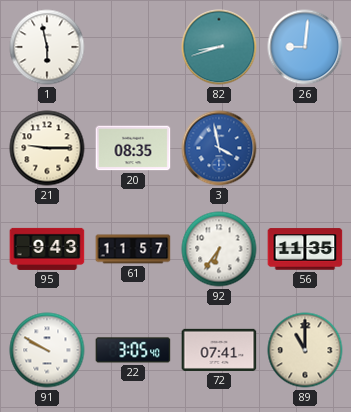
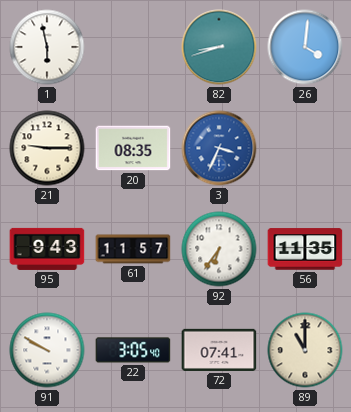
26: 9:01 -> 4:01 (305, 47)
3: 3:58 -> 3:34 (219, 148)
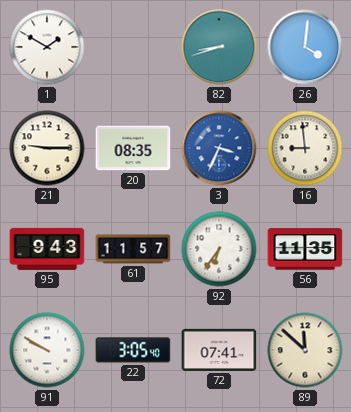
1: 5:58 -> 1:50 (47, 47)
16: none -> 8:59 (305, 148)
89: 11:00 -> 11:52 (305, 350)
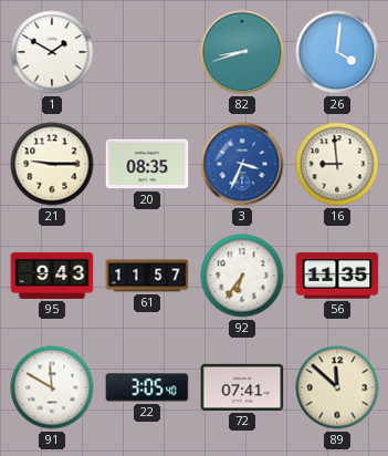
91: 9:50 -> 11:50 (52, 387)
